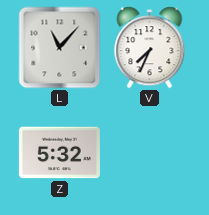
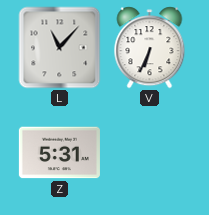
V: 7:34 -> 6:34 (150, 48)
Z: 5:32 -> 5:31 (59, 153)
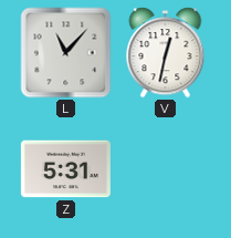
V: 6:34 -> 12:32 (166, 53)
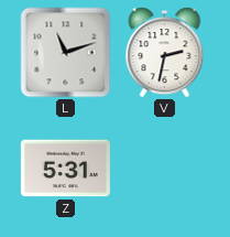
L: 11:07 -> 11:12 (66, 53)
V: 12:32 -> 2:32 (165, 53)
